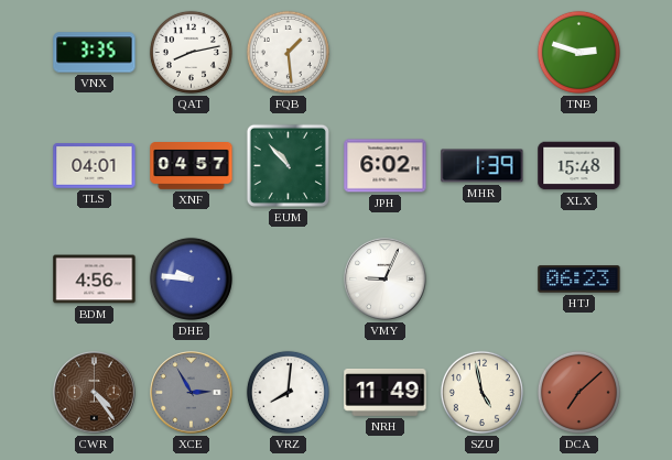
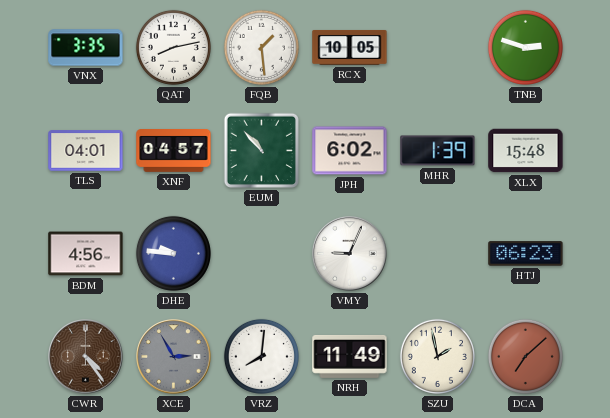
RCX: none -> 10:05 (350, 47)
SZU: 4:58 -> 1:58 (437, 356)
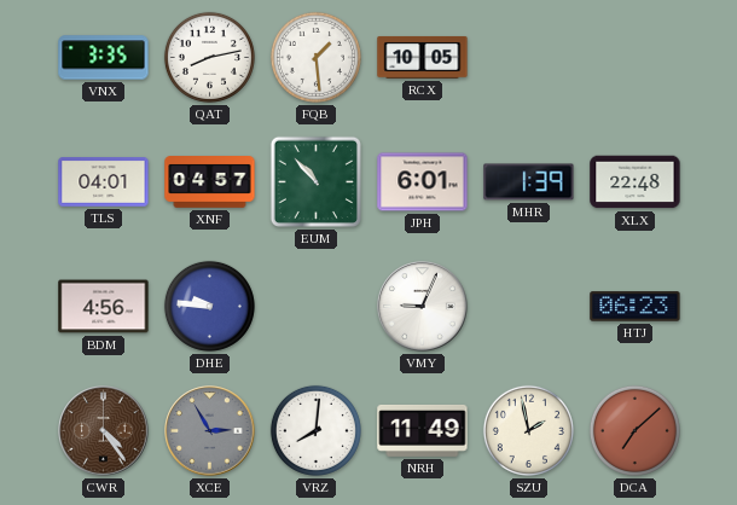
TNB: 2:48 -> none (525, 47)
JPH: 6:02 -> 6:01 (423, 182)
XLX: 15:48 -> 22:48 (636, 182)
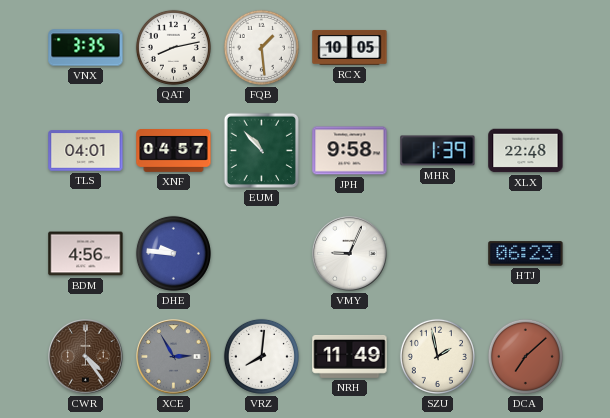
JPH: 6:01 -> 9:58 (350, 151)
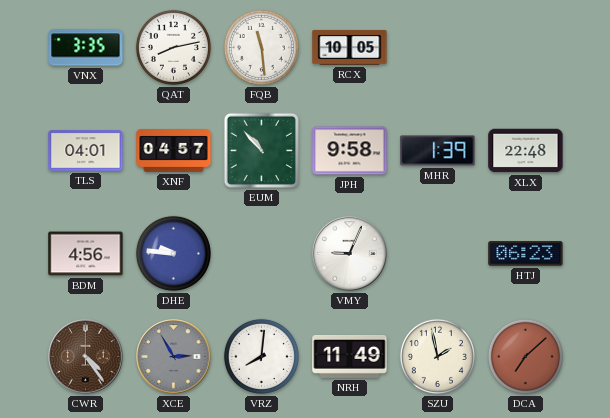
FQB: 1:29 -> 11:29 (261, 47)
